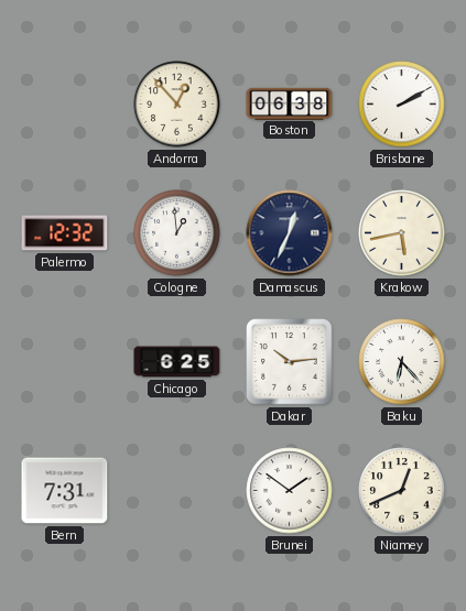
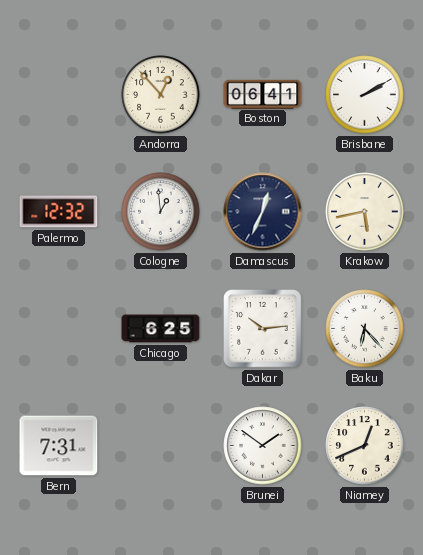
Boston: 06:38 -> 06:41 (263, 94)
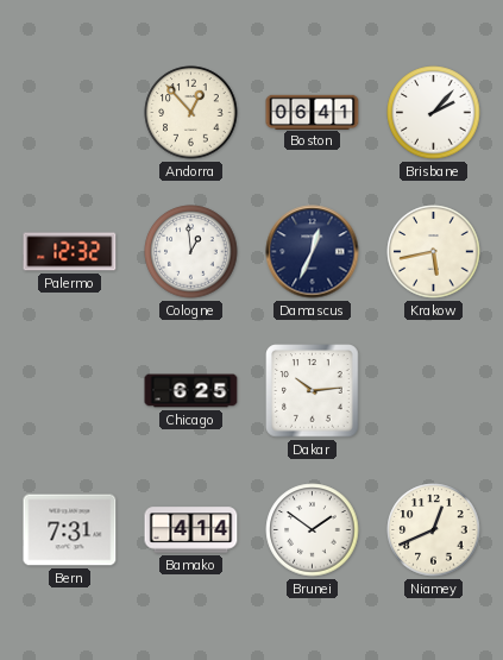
Brisbane: 2:10 -> 2:07 (434, 113)
Baku: 6:23 -> none (365, 329)
Bamako: none -> 4:14 (191, 530)
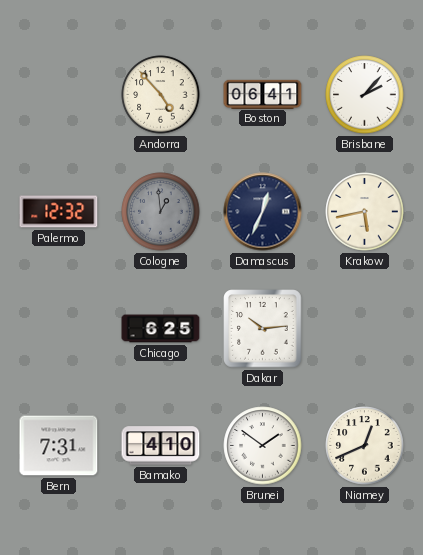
Andorra: 12:53 -> 4:53 (161, 95)
Cologne dial: white -> grey (161, 212)
Bamako: 4:14 -> 4:10 (161, 446)
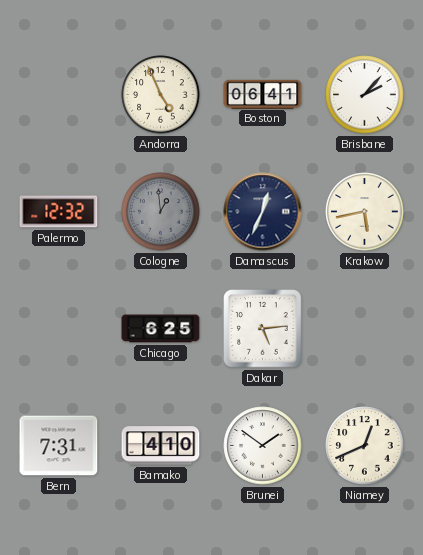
Andorra: 4:53 -> 4:56 (161, 95)
Dakar: 10:14 -> 5:14 (263, 329)
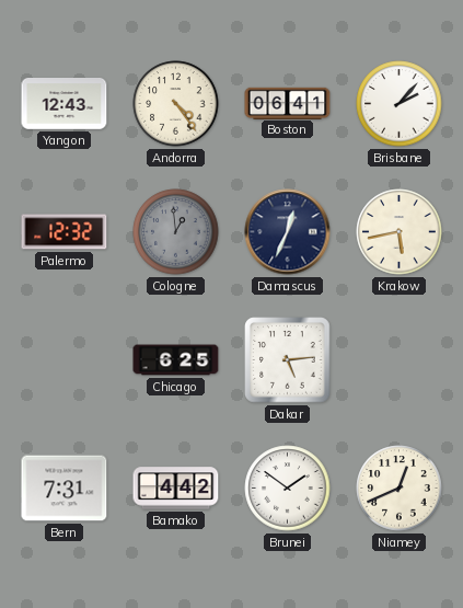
Yangon: none -> 12:43 (65, 104)
Andorra: 4:56 -> 4:24 (176, 104)
Bamako: 4:10 -> 4:42 (176, 489)
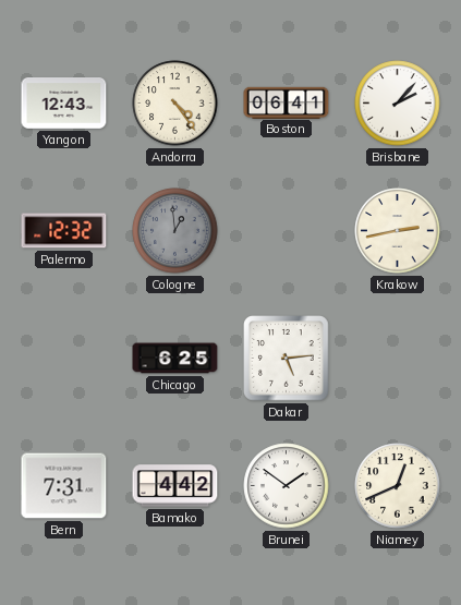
Damascus: 12:34 -> none (288, 232)
Krakow: 5:43 -> 2:43 (398, 231)
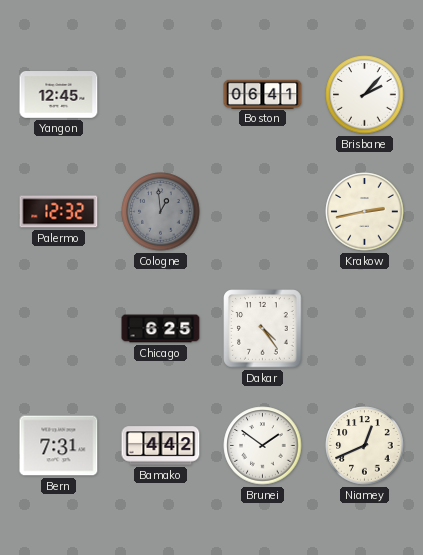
Yangon: 12:43 -> 12:45 (59, 95)
Andorra: 4:24 -> none (175, 104)
Dakar: 5:14 -> 4:24 (263, 329)
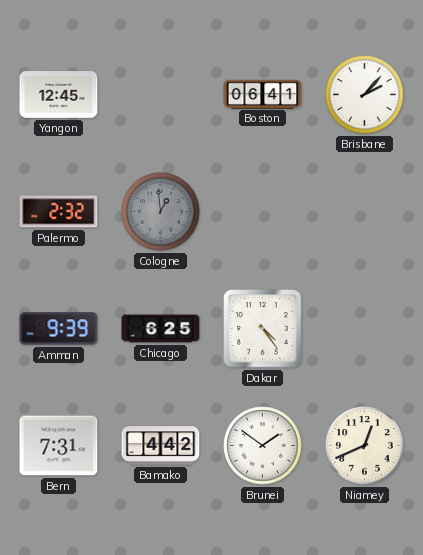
Palermo: 12:32 -> 2:32 (59, 212)
Krakow: 2:43 -> none (365, 212)
Amman: none -> 9:39 (59, 329)
